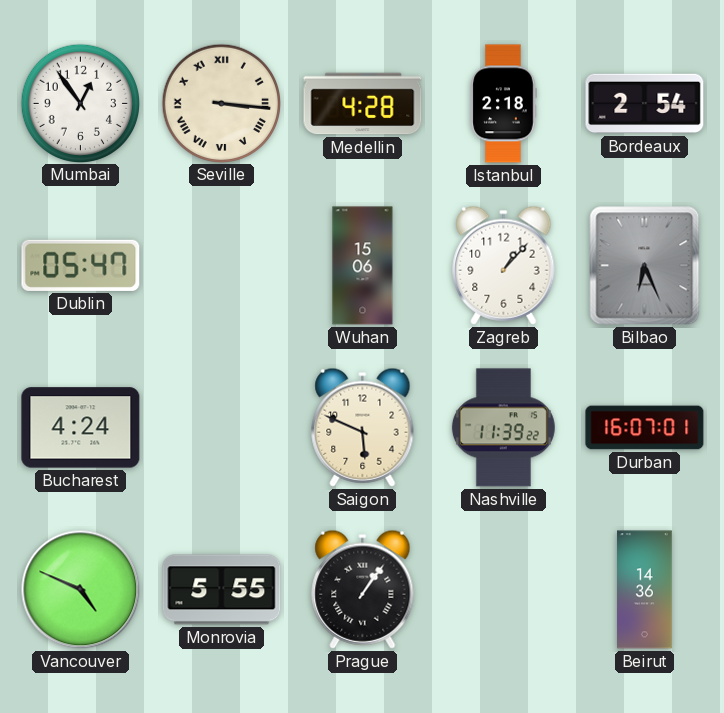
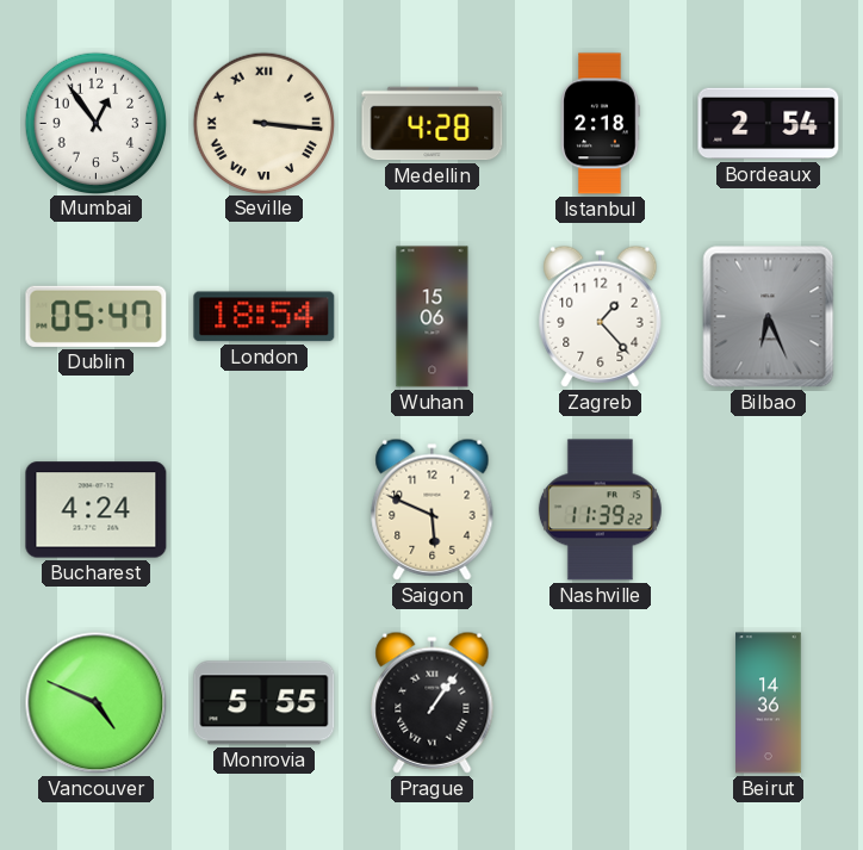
London: none -> 18:54 (265, 317)
Zagreb: 1:07 -> 1:23 (601, 316)
Durban: 16:07 -> none (645, 428)
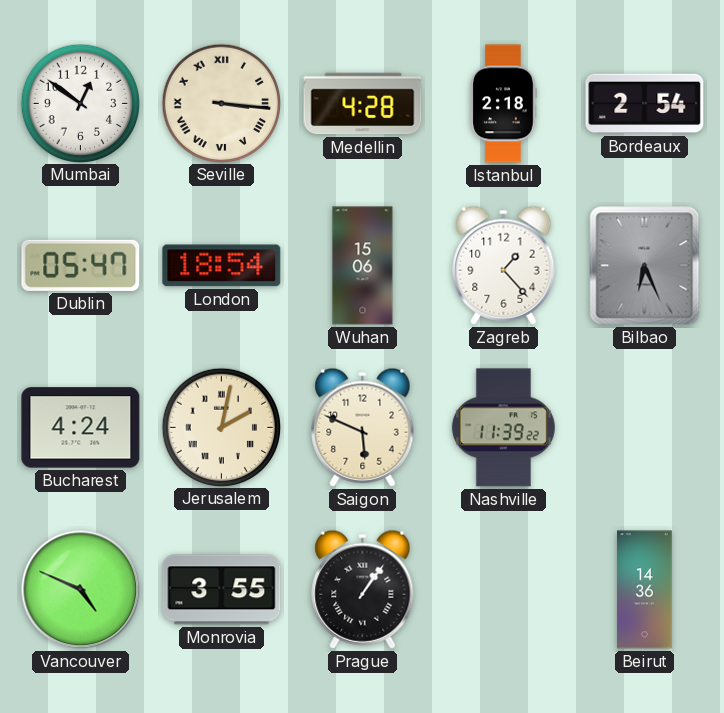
Mumbai: 12:54 -> 12:51 (80, 103)
Jerusalem: none -> 2:02 (221, 427)
Monrovia: 5:55 -> 3:55 (222, 590)
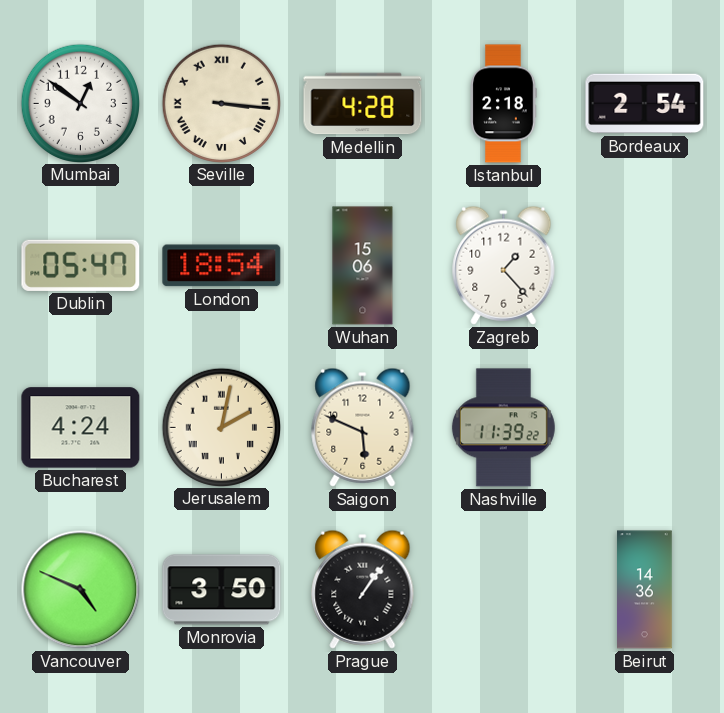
Bilbao: 6:26 -> none (645, 266)
Monrovia: 3:55 -> 3:50 (222, 590)
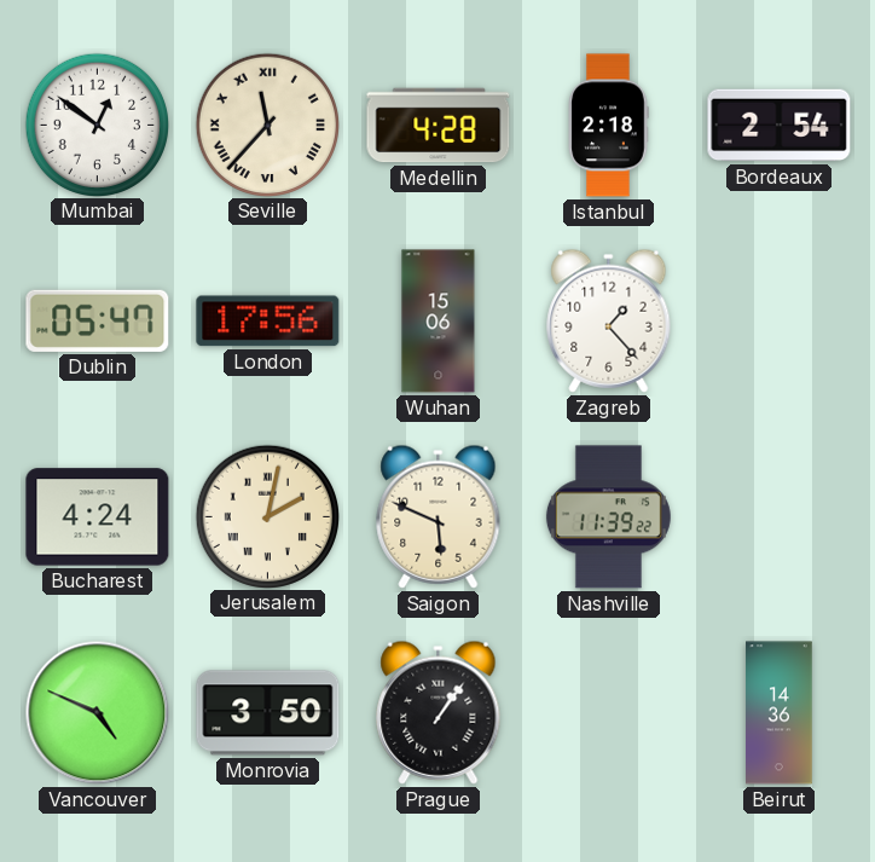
Seville: 3:16 -> 11:37 (267, 125)
London: 18:54 -> 17:56 (268, 322)
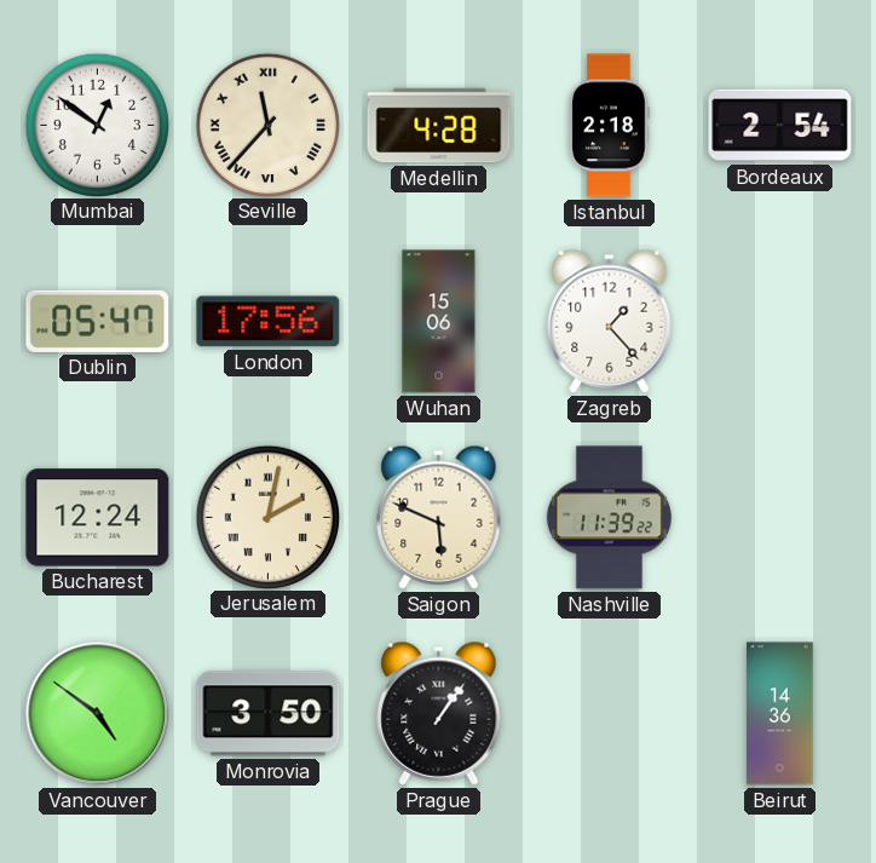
Bucharest: 4:24 -> 12:24 (98, 518)
Vancouver: 4:49 -> 4:51 (98, 714)
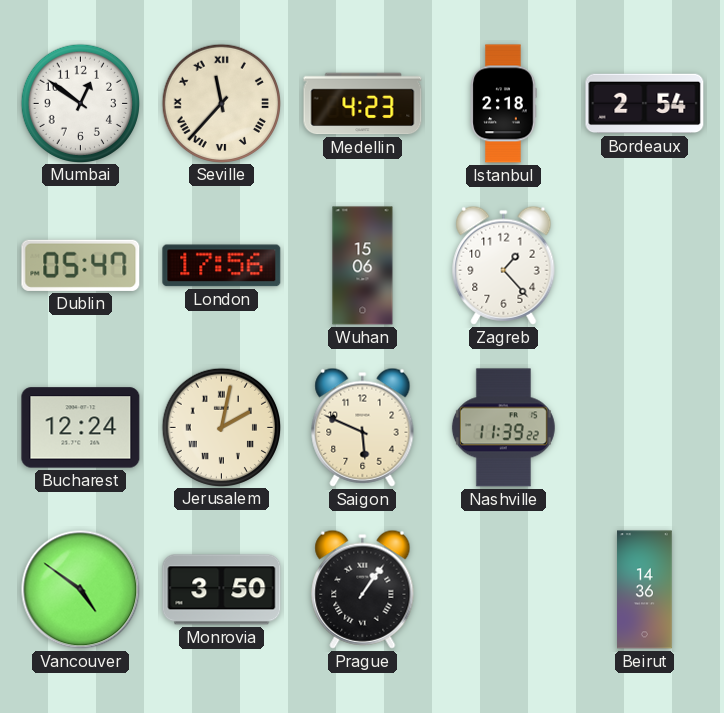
Medellin: 4:28 -> 4:23 (363, 104)
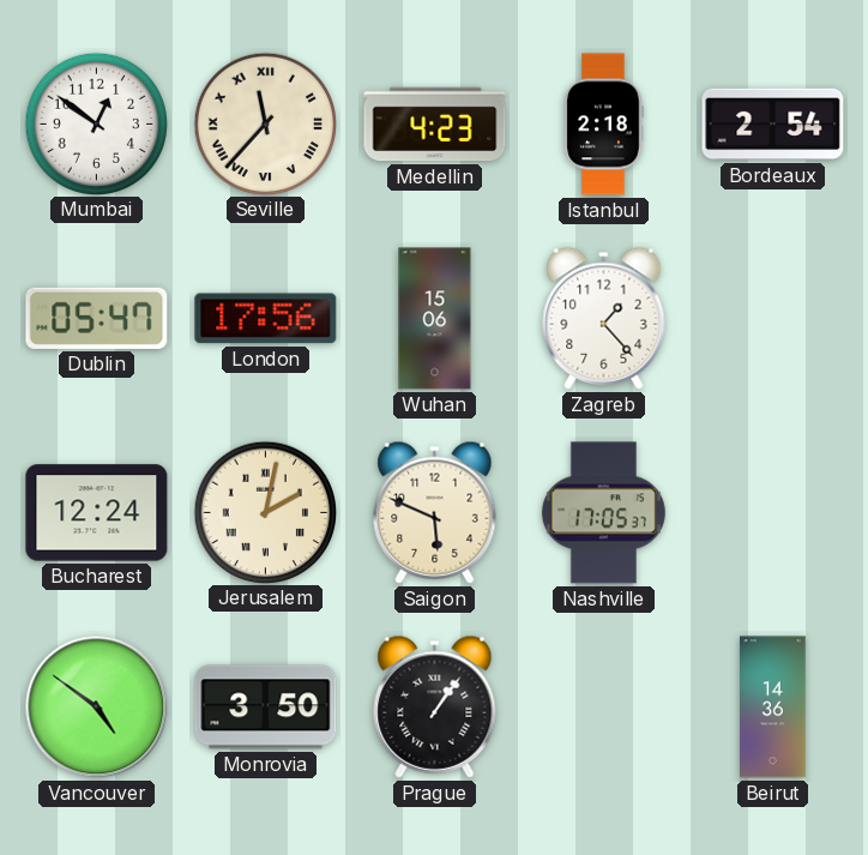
Nashville: 11:39 -> 17:05 (603, 513)
